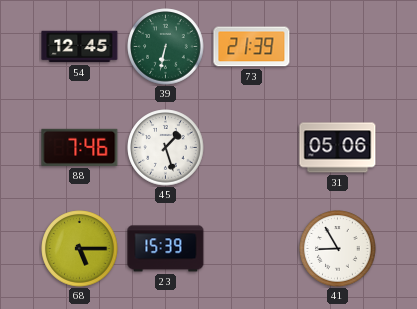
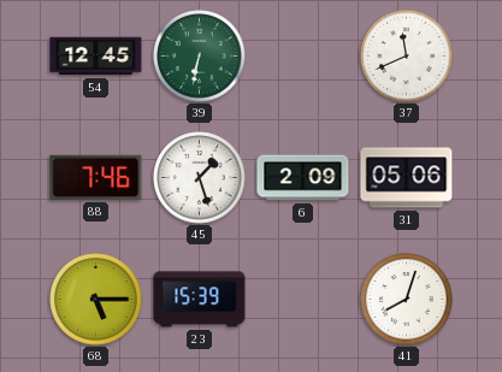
73: 21:39 -> none (252, 47)
37: none -> 11:41 (407, 57)
6: none -> 2:09 (303, 178)
41: 8:55 -> 8:03 (407, 300)
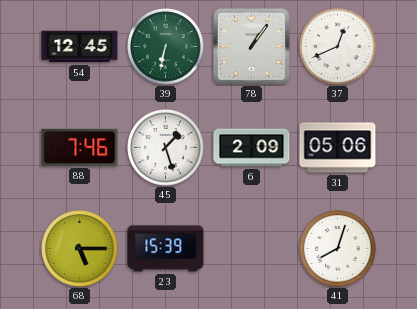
78: none -> 1:06 (251, 46)
37: 11:41 -> 12:41 (338, 47)
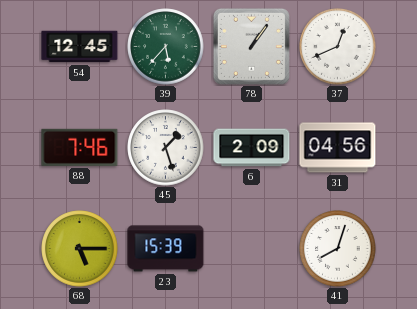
39: 6:32 -> 5:37 (166, 47)
31: 05:06 -> 04:56 (338, 148)
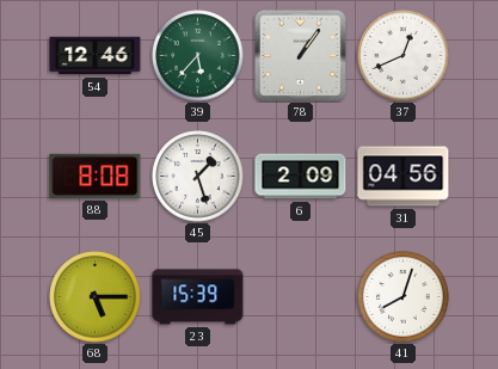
54: 12:45 -> 12:46 (96, 56)
88: 7:46 -> 8:08 (96, 176)
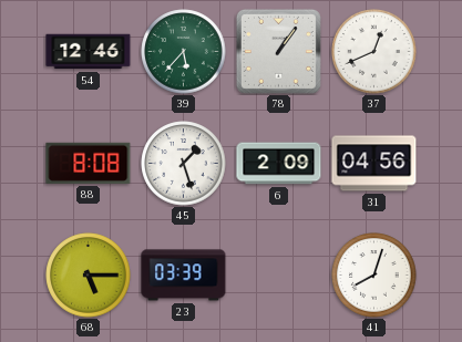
23: 15:39 -> 03:39 (184, 276)
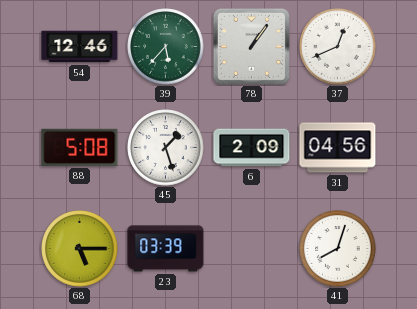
88: 8:08 -> 5:08 (80, 147)
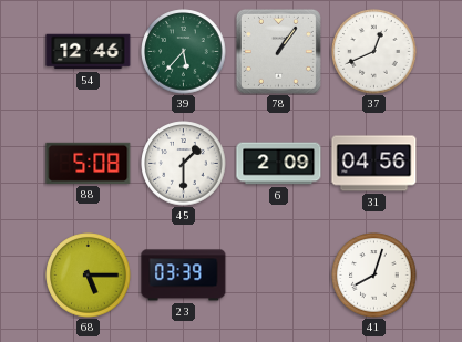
45: 1:27 -> 1:30 (184, 164)
